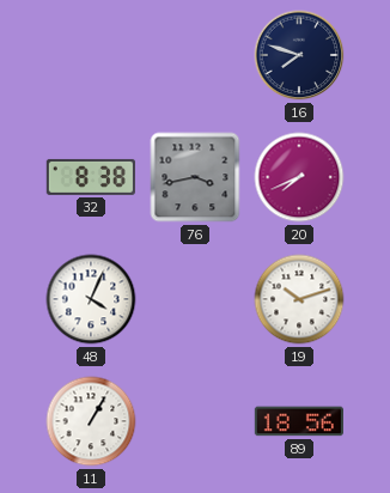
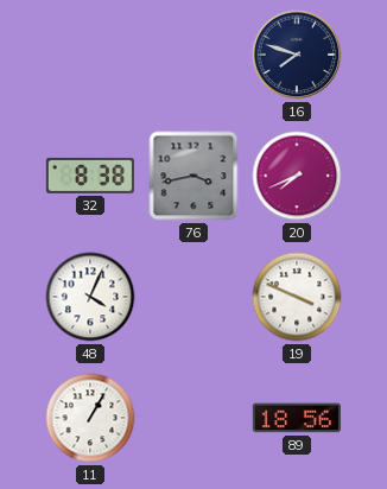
19: 10:12 -> 3:49 (297, 297)
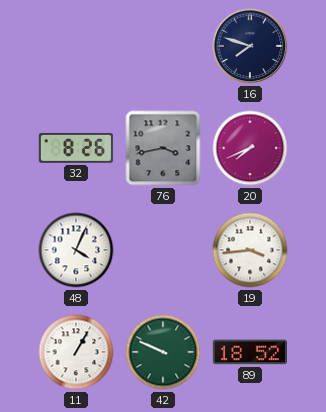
32: 8:38 -> 8:26 (76, 148)
19: 3:49 -> 3:44 (250, 250)
42: none -> 9:49 (163, 352)
89: 18:56 -> 18:52 (250, 352)
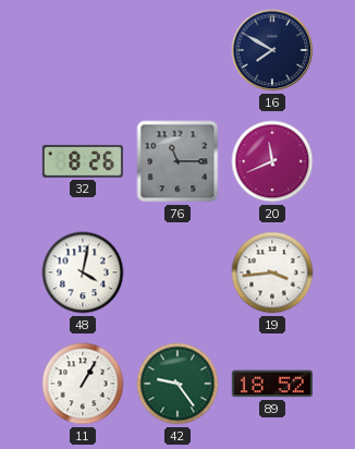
16: 7:48 -> 7:50 (272, 50)
76: 3:43 -> 11:15 (177, 161)
20: 7:41 -> 11:41 (272, 161)
48: 4:04 -> 4:02 (83, 272)
42: 9:49 -> 9:24 (177, 384)
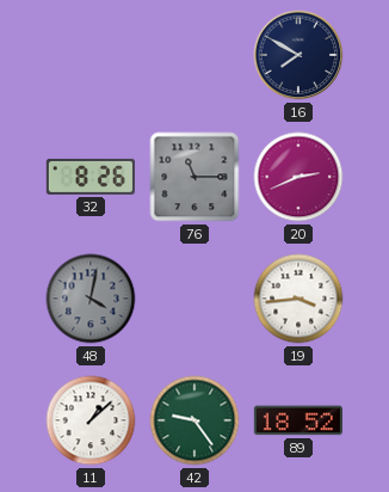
20: 11:41 -> 2:41 (298, 177)
48 dial: white -> grey (91, 299)
11: 1:05 -> 1:08 (91, 420)
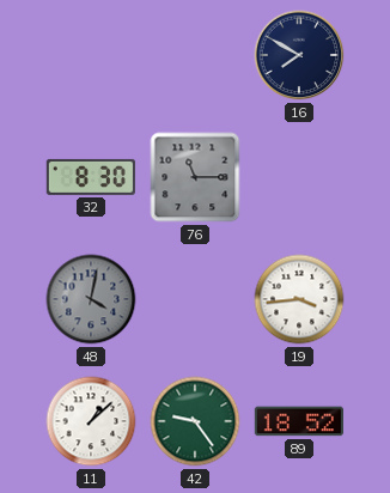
32: 8:26 -> 8:30 (91, 177)
20: 2:41 -> none (298, 177)
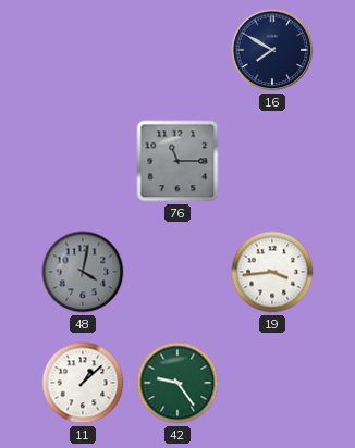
32: 8:30 -> none (91, 177)
89: 18:52 -> none (299, 421)
